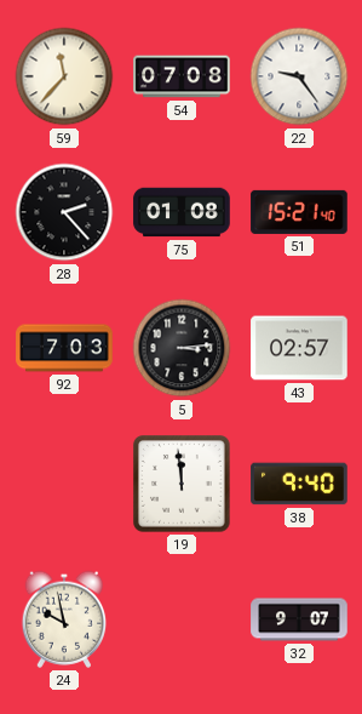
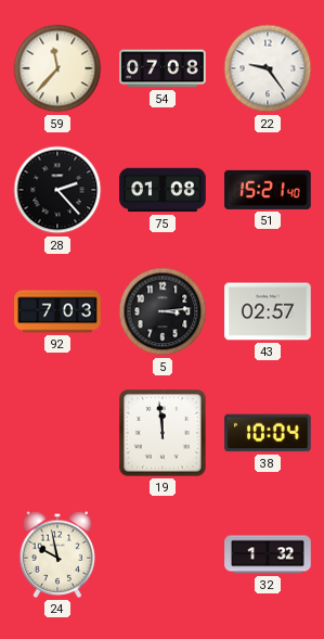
38: 9:40 -> 10:04 (268, 433)
32: 9:07 -> 1:32 (268, 554)
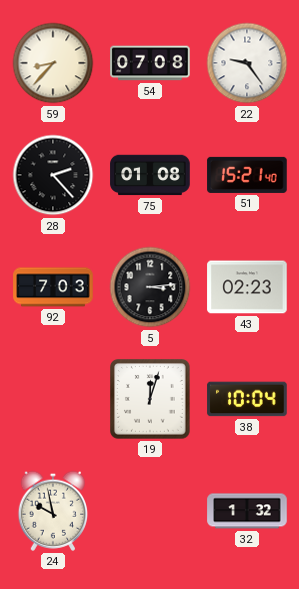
59: 11:37 -> 8:37 (53, 63)
43: 02:57 -> 02:23 (247, 287)
19: 11:59 -> 12:03 (151, 400)
